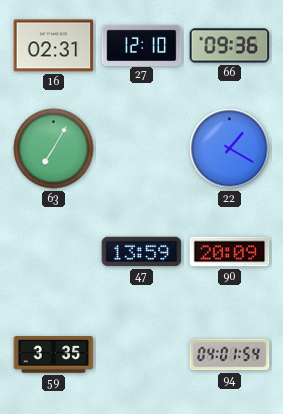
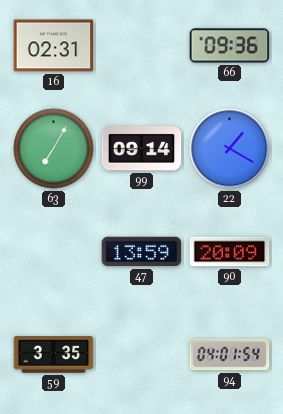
27: 12:10 -> none (142, 45)
99: none -> 09:14 (142, 149)
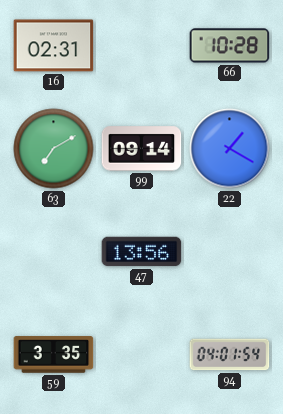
66: 09:36 -> 10:28 (230, 46)
63: 7:05 -> 7:10 (54, 149)
47: 13:59 -> 13:56 (142, 252)
90: 20:09 -> none (230, 252)
